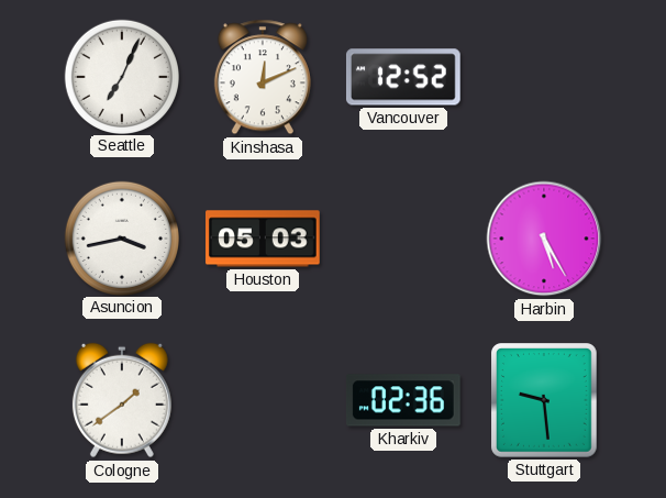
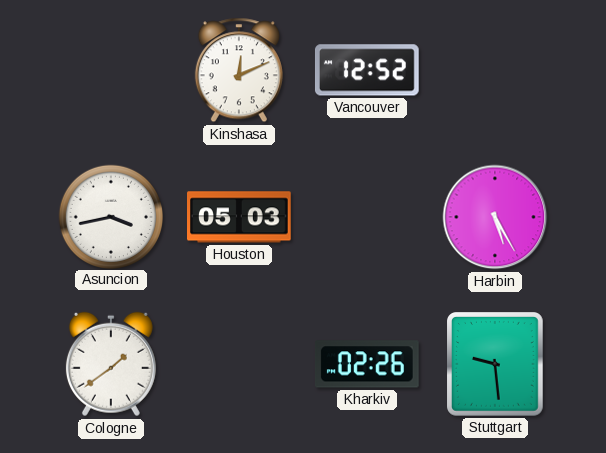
Seattle: 7:04 -> none (121, 76)
Kharkiv: 02:36 -> 02:26 (367, 364)
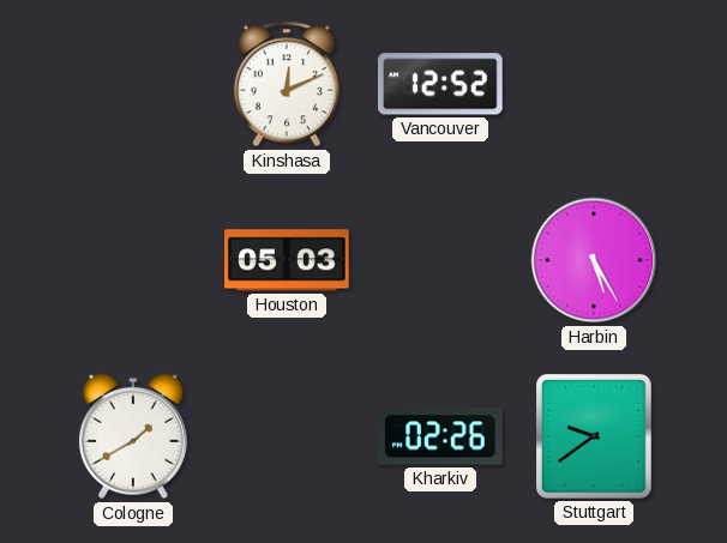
Asuncion: 3:43 -> none (110, 216)
Cologne: 1:39 -> 1:40 (133, 436)
Stuttgart: 9:29 -> 9:39 (595, 438)
